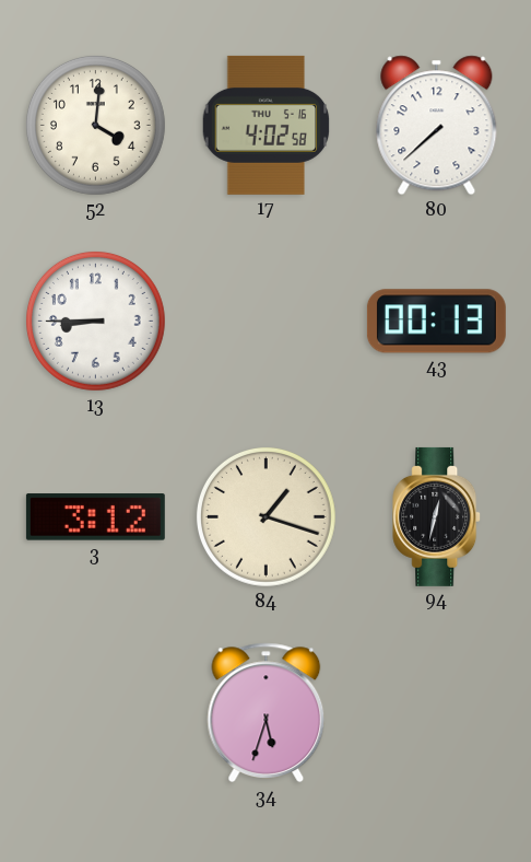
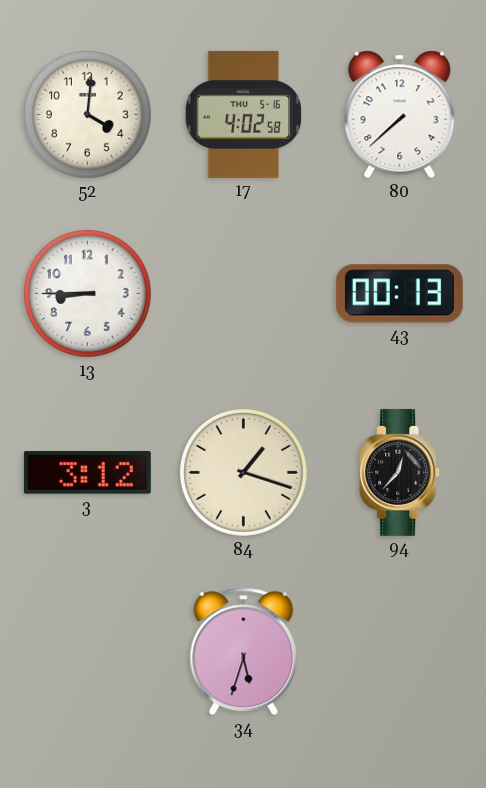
94: 12:32 -> 12:37 (400, 472)
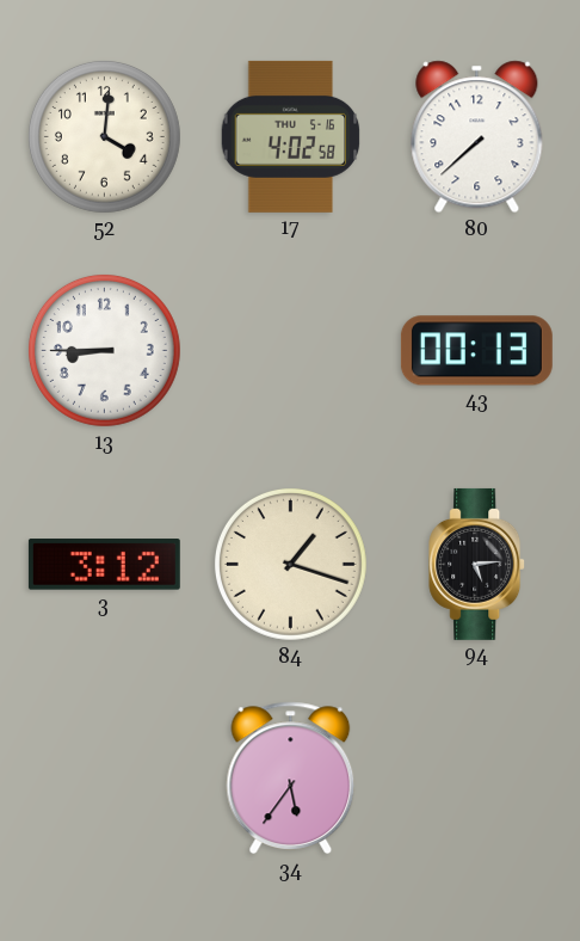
94: 12:37 -> 5:14 (477, 564)
34: 5:33 -> 5:36 (291, 779)
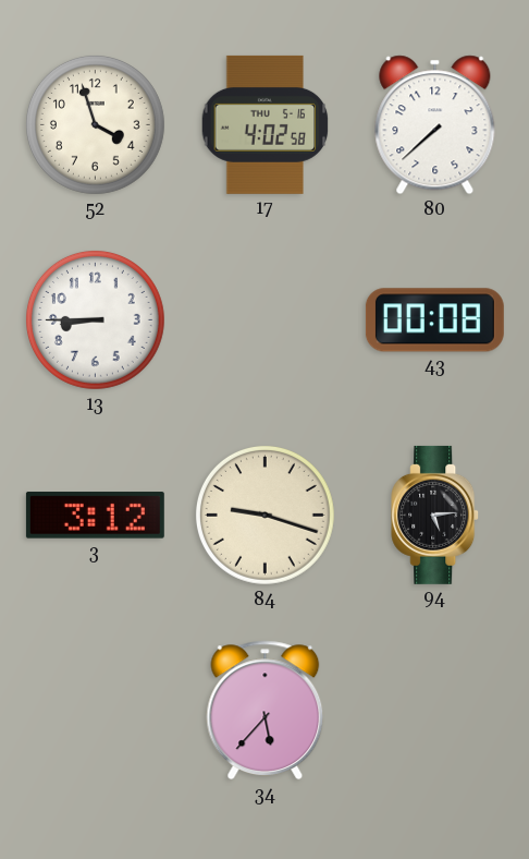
52: 4:01 -> 3:57 (95, 124)
43: 00:13 -> 00:08 (434, 320)
84: 1:18 -> 9:18 (264, 515)
34: 5:36 -> 5:37 (266, 711)
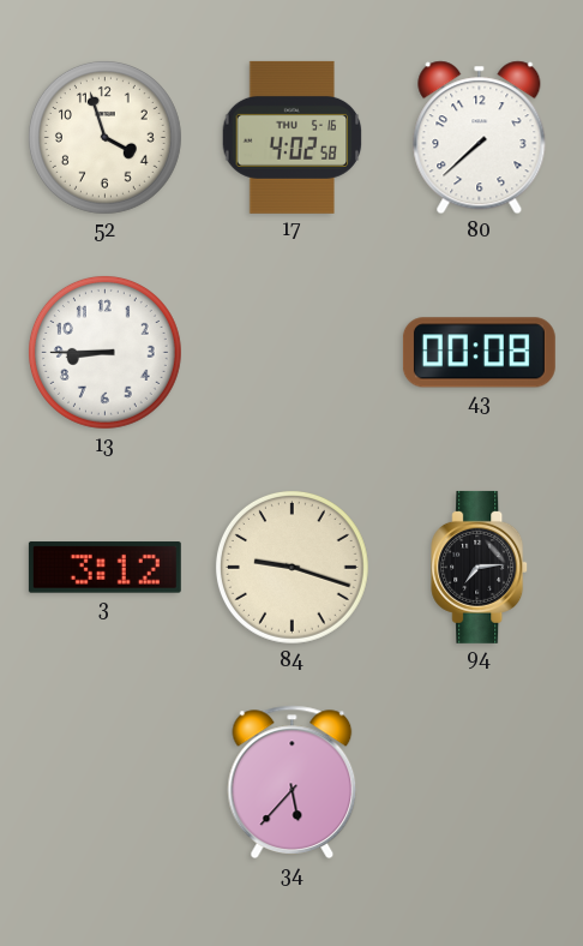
94: 5:14 -> 7:14 (480, 567)
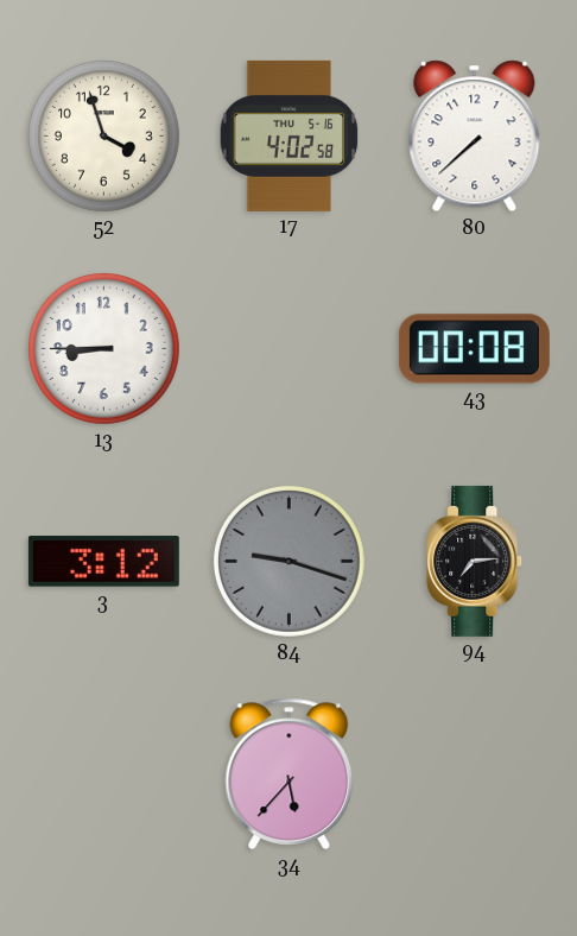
84 dial: cream -> grey (288, 561)
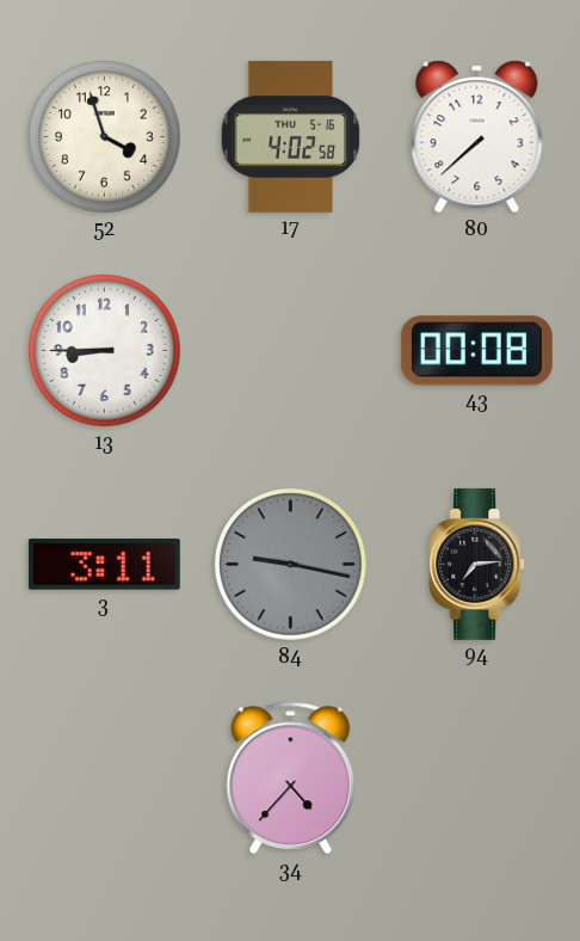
3: 3:12 -> 3:11 (104, 565)
84: 9:18 -> 9:17 (290, 564)
34: 5:37 -> 4:37 (291, 779)
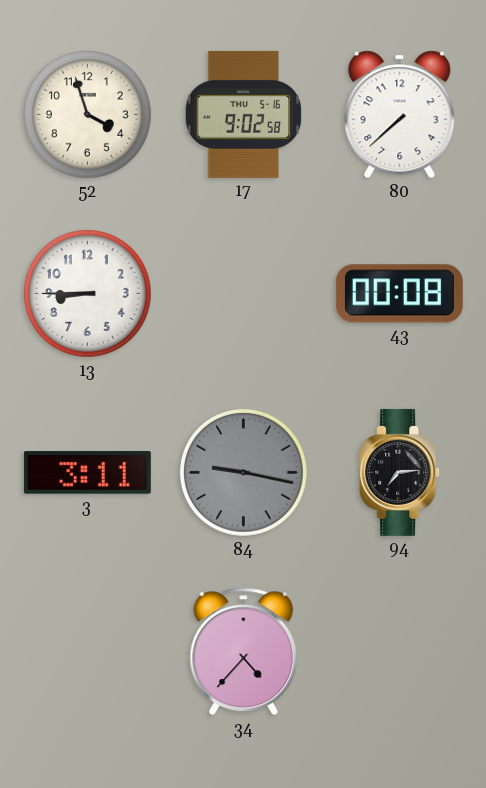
17: 4:02 -> 9:02 (244, 114)
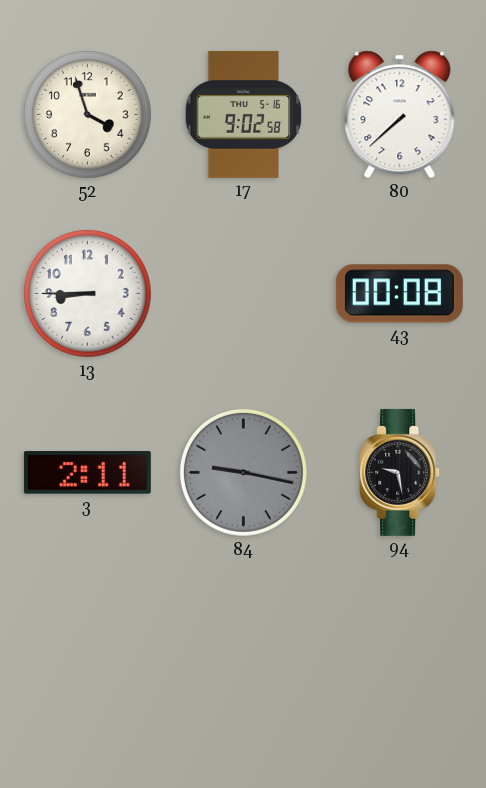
3: 3:11 -> 2:11 (87, 473)
94: 7:14 -> 9:28 (400, 472)
34: 4:37 -> none (244, 652)
